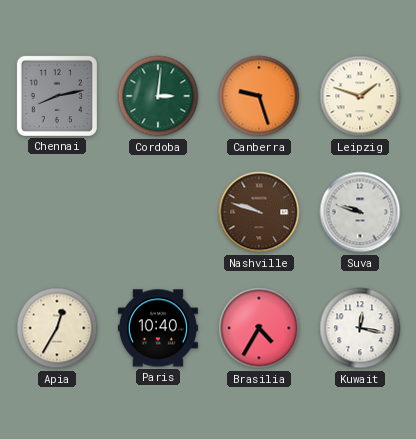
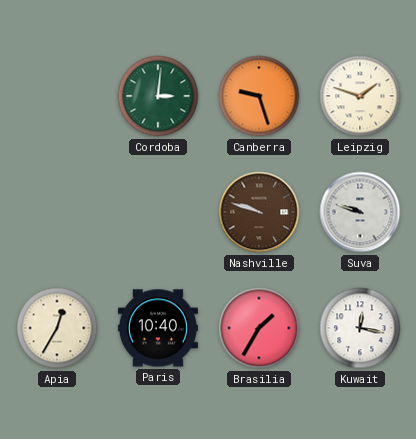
Chennai: 8:13 -> none (57, 96)
Brasilia: 4:35 -> 1:35 (259, 328)
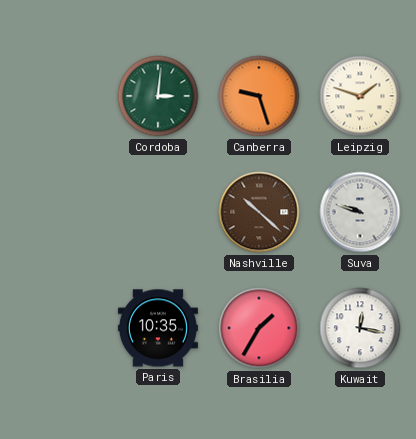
Nashville: 9:48 -> 10:22 (259, 212)
Apia: 12:35 -> none (57, 328)
Paris: 10:40 -> 10:35 (158, 328)
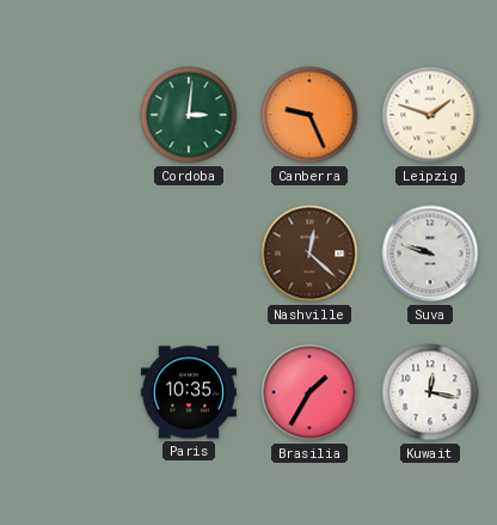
Canberra: 9:27 -> 9:26 (309, 115)
Nashville: 10:22 -> 12:22 (309, 254)
